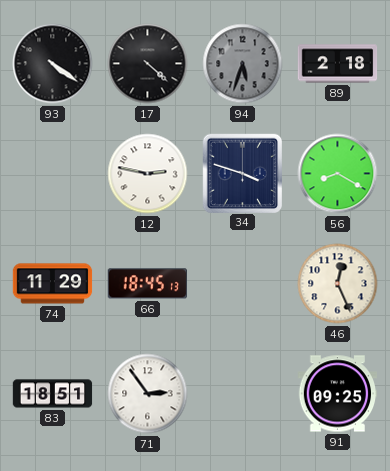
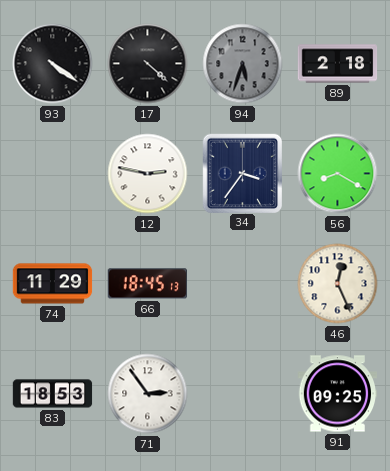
34: 3:48 -> 3:36 (242, 173)
83: 18:51 -> 18:53 (53, 394)
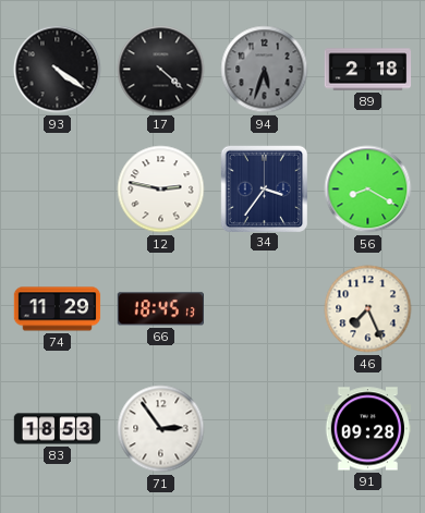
46: 12:26 -> 7:26 (368, 309)
91: 09:25 -> 09:28 (368, 429)
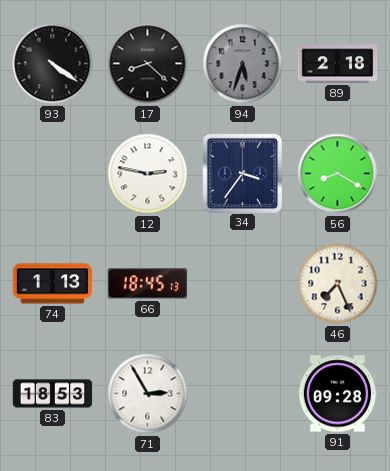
17: 4:22 -> 8:22 (148, 64)
74: 11:29 -> 1:13 (53, 284)
71: 2:54 -> 2:55 (148, 394)
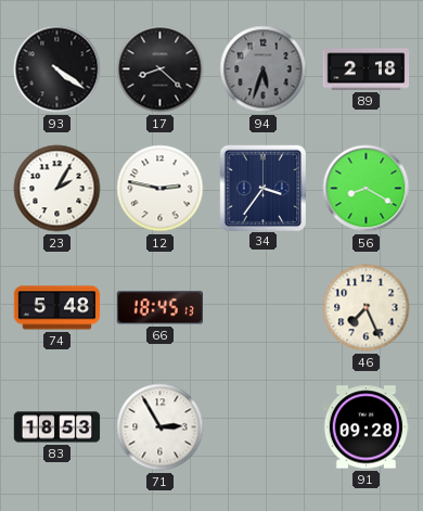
23: none -> 2:05 (57, 189)
74: 1:13 -> 5:48 (57, 308)
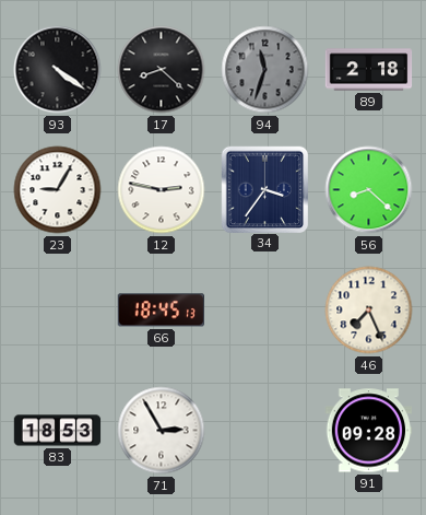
94: 5:33 -> 11:33 (265, 70)
23: 2:05 -> 9:05 (58, 190)
56: 8:20 -> 8:22 (369, 190)
74: 5:48 -> none (57, 308)
